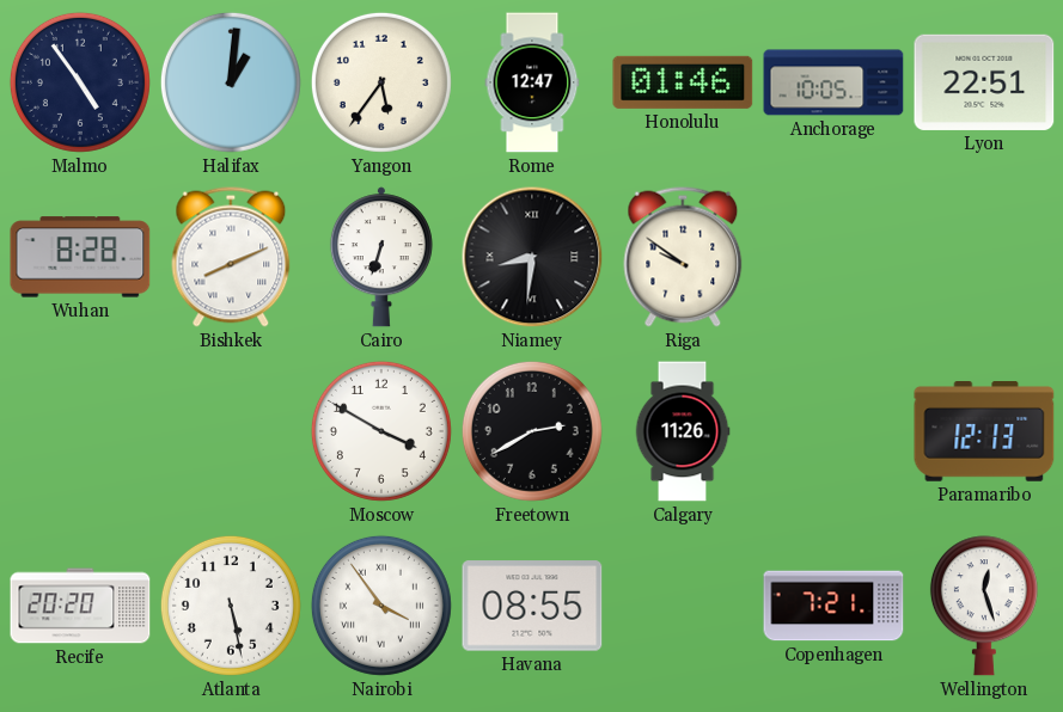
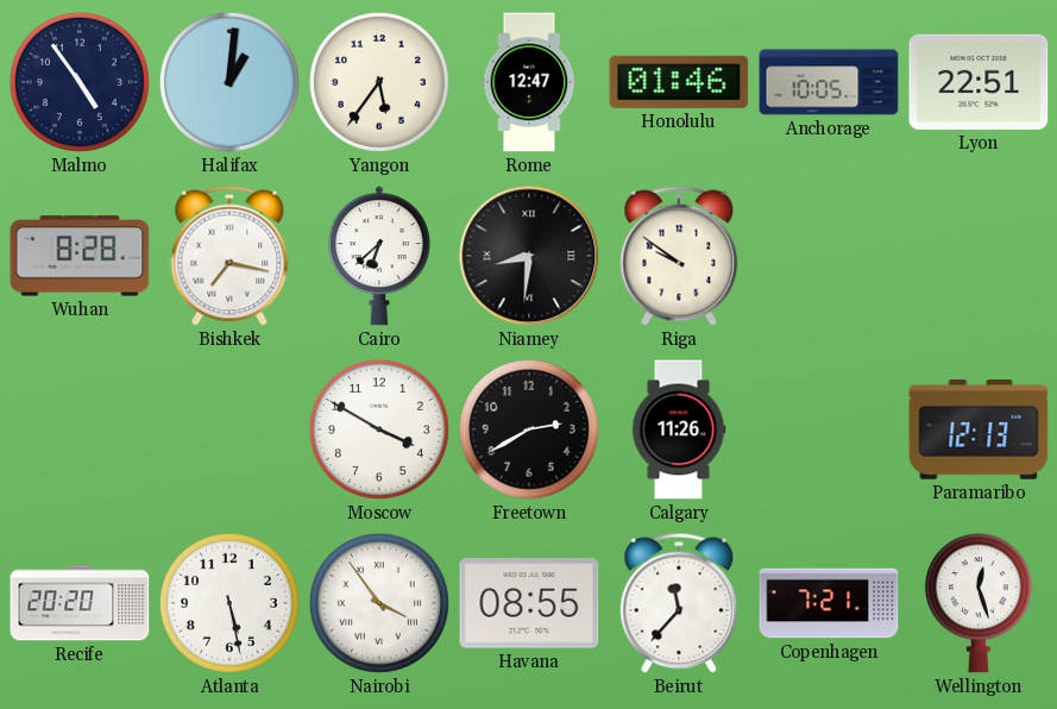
Bishkek: 8:11 -> 7:17 (229, 256)
Cairo: 6:33 -> 6:38 (379, 256)
Beirut: none -> 11:37 (679, 603)
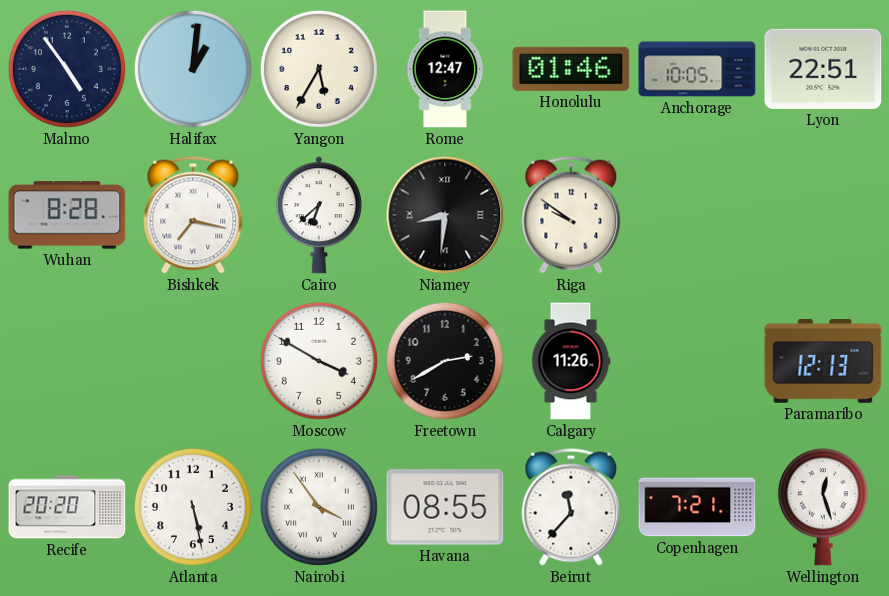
Yangon: 5:36 -> 5:35 (319, 69)
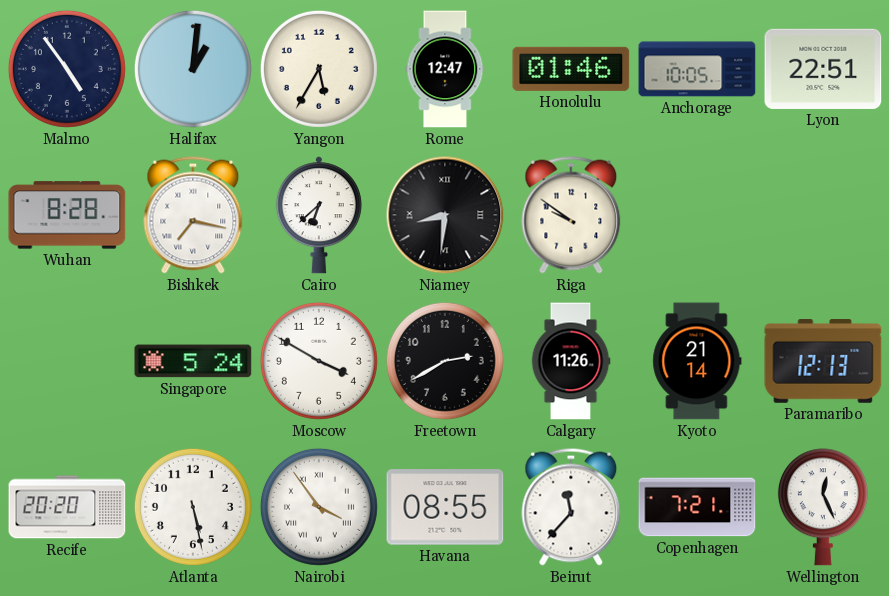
Singapore: none -> 5:24 (193, 361)
Kyoto: none -> 21:14 (697, 361)
Wellington: 12:27 -> 12:26 (823, 507)
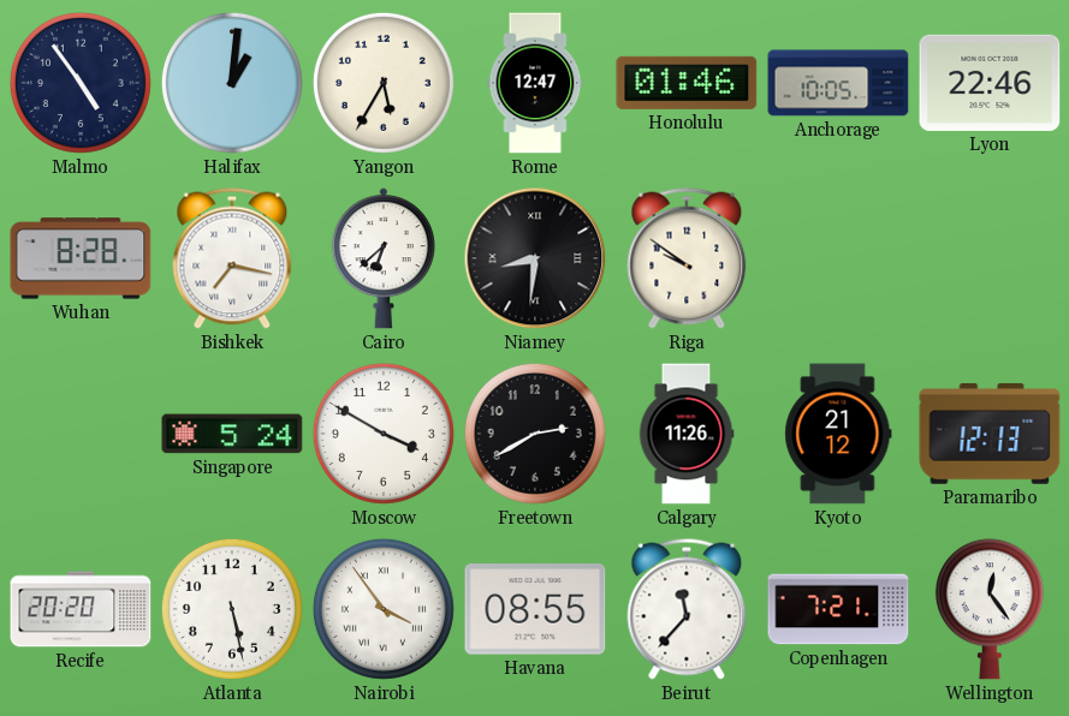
Lyon: 22:51 -> 22:46 (990, 83)
Kyoto: 21:14 -> 21:12 (838, 434)
Wellington: 12:26 -> 12:24 (990, 609)
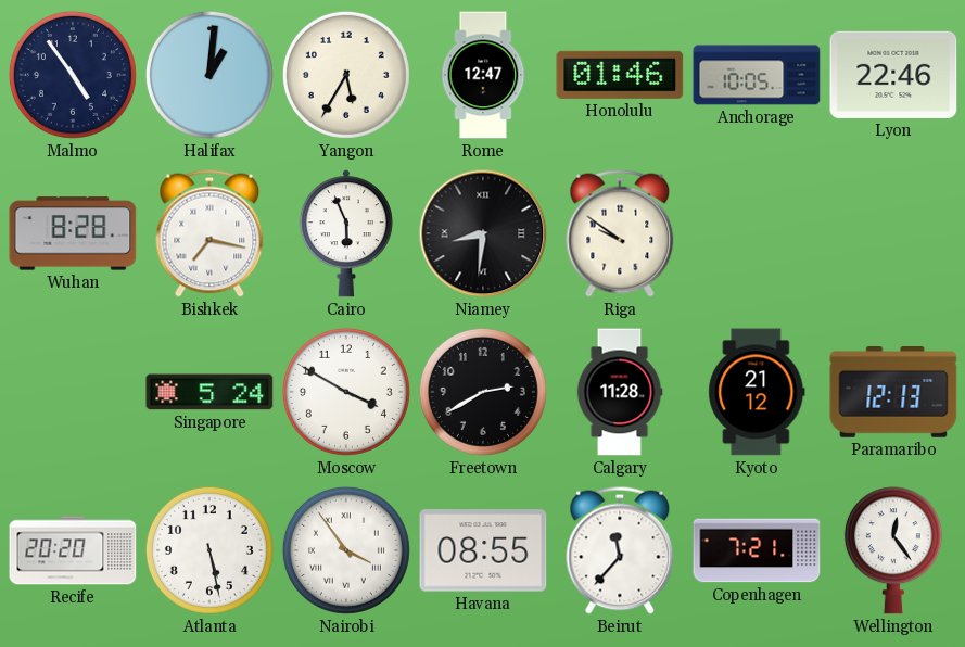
Cairo: 6:38 -> 5:56 (346, 233)
Calgary: 11:26 -> 11:28 (620, 392)
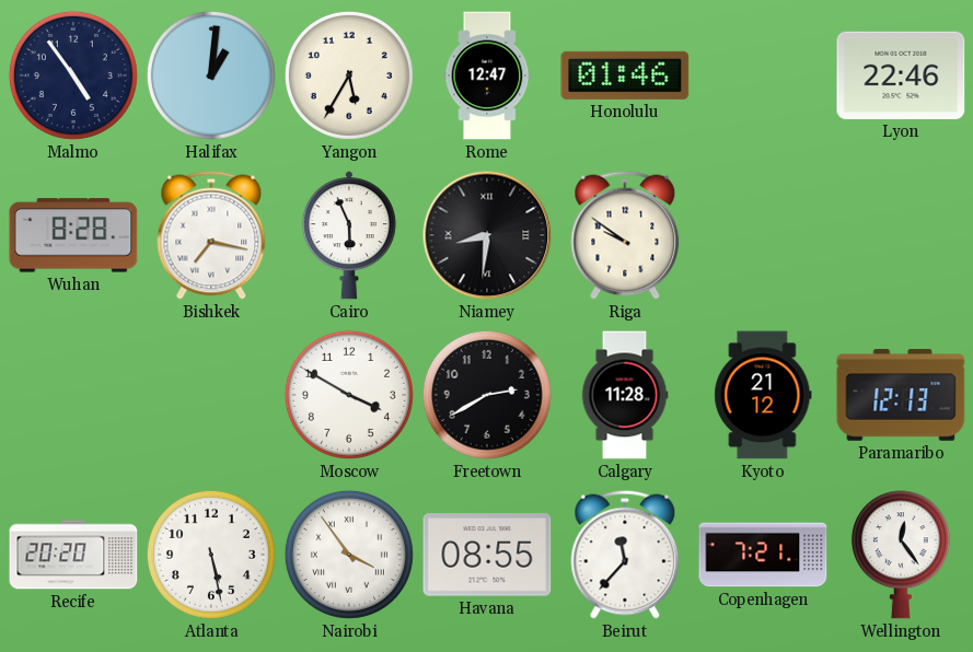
Anchorage: 10:05 -> none (757, 75)
Singapore: 5:24 -> none (209, 392)
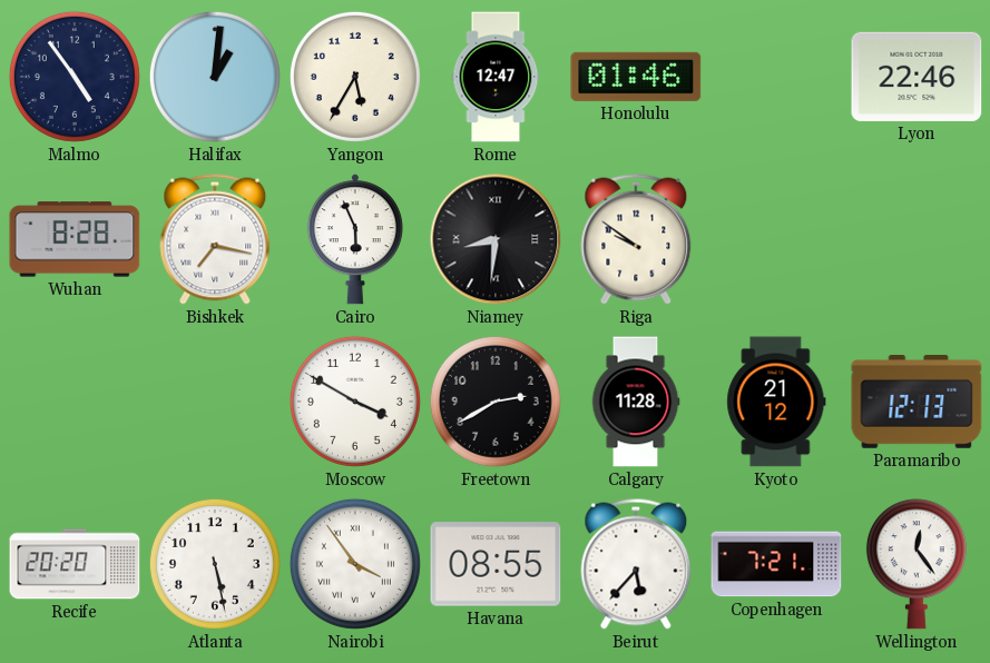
Beirut: 11:37 -> 5:37 (636, 564)
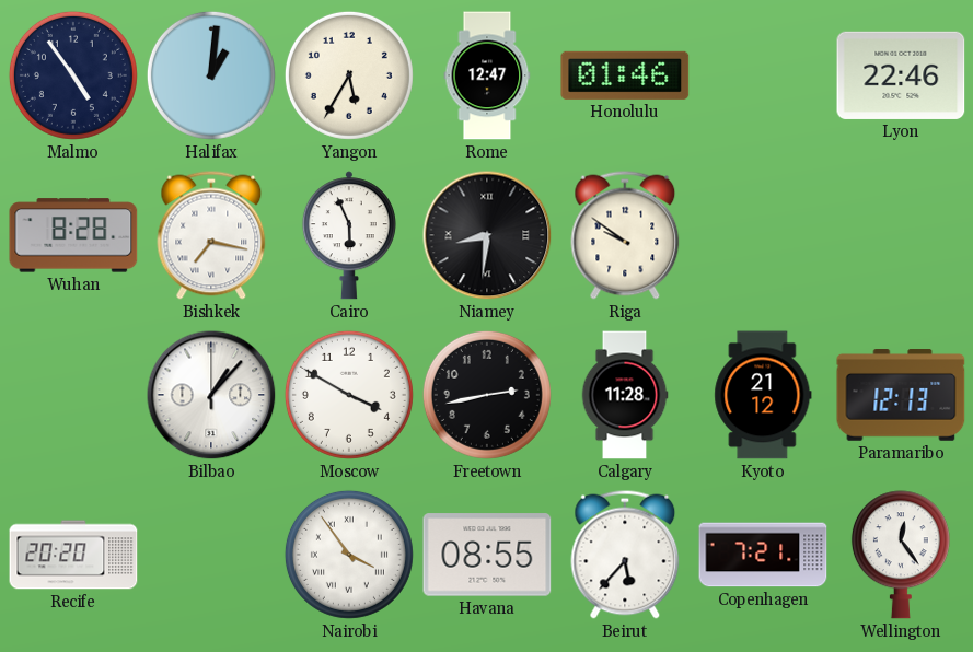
Bilbao: none -> 1:07 (211, 395)
Freetown: 2:40 -> 2:43 (487, 395)
Atlanta: 5:28 -> none (215, 564)
